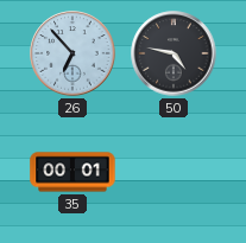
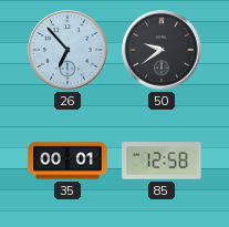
50: 4:47 -> 9:39 (162, 50)
85: none -> 12:58 (162, 161)
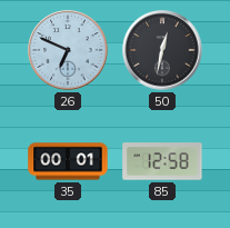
26: 6:53 -> 6:49 (68, 50)
50: 9:39 -> 12:32 (162, 50)
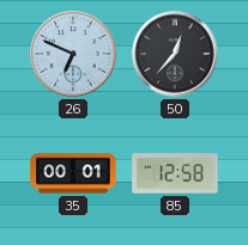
50: 12:32 -> 12:37 (175, 54)
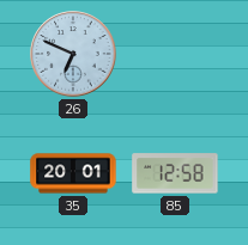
50: 12:37 -> none (175, 54)
35: 00:01 -> 20:01 (73, 173)
